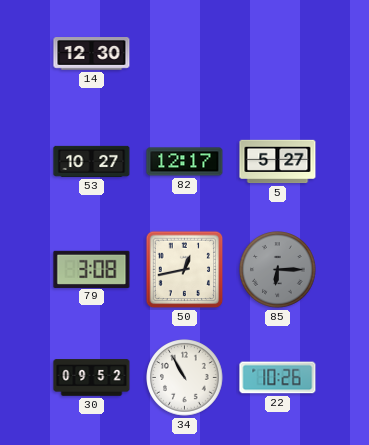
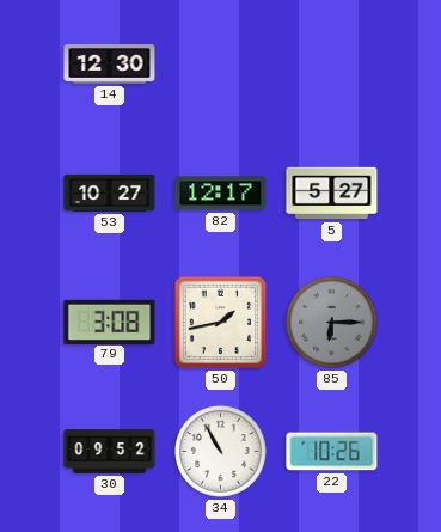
50: 12:43 -> 1:43 (221, 323)
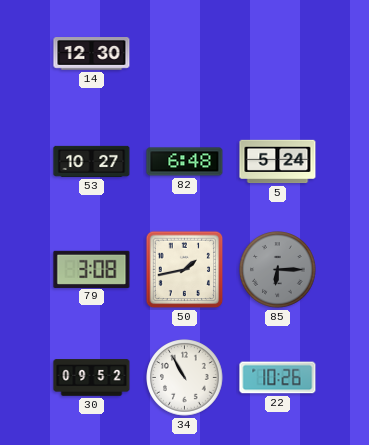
82: 12:17 -> 6:48 (185, 162)
5: 5:27 -> 5:24 (278, 162)
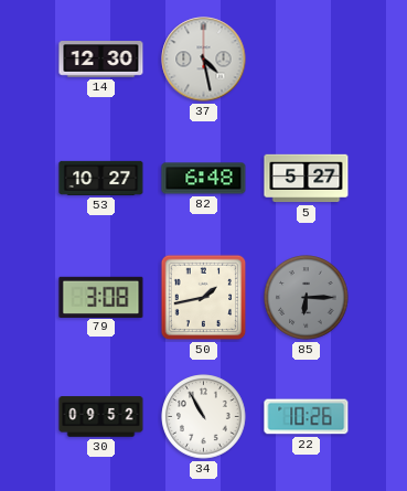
37: none -> 4:28 (204, 60)
5: 5:24 -> 5:27 (307, 179)
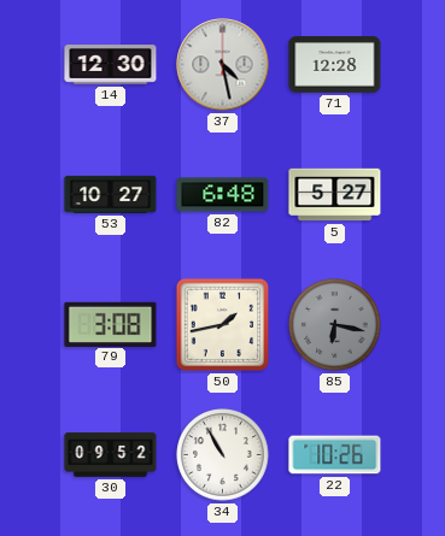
71: none -> 12:28 (335, 65)
85: 6:15 -> 6:17 (335, 325)
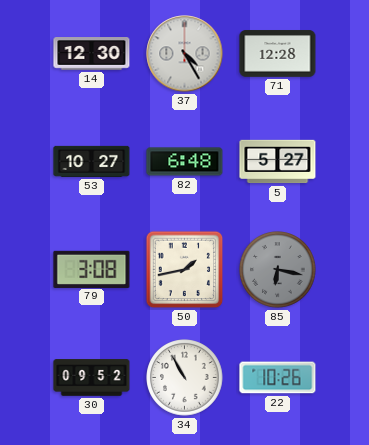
37: 4:28 -> 4:25 (185, 54)
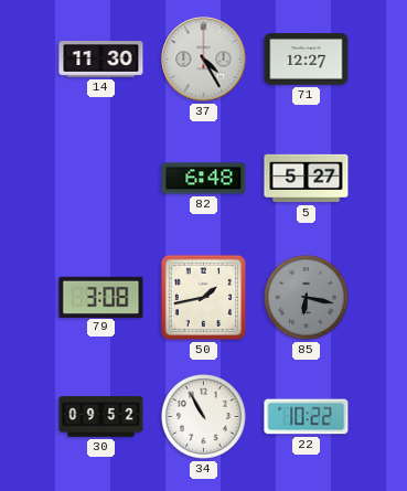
14: 12:30 -> 11:30 (101, 60)
71: 12:28 -> 12:27 (307, 60)
53: 10:27 -> none (92, 161)
22: 10:26 -> 10:22 (307, 417)
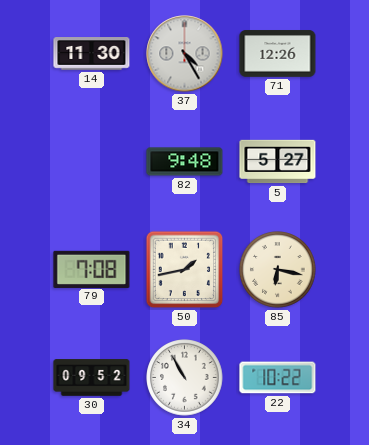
71: 12:27 -> 12:26 (278, 54)
82: 6:48 -> 9:48 (185, 162)
79: 3:08 -> 7:08 (92, 269)
85 dial: grey -> cream (278, 270)
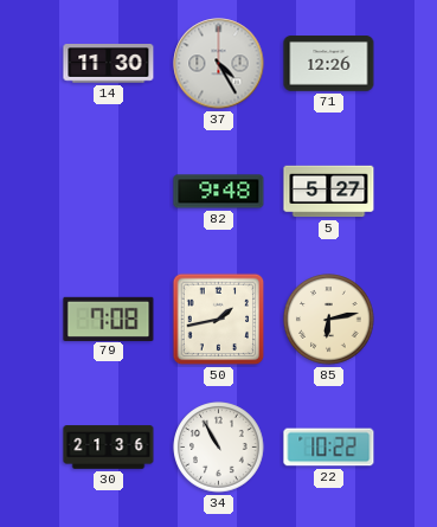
85: 6:17 -> 6:13 (329, 320)
30: 09:52 -> 21:36 (109, 448)
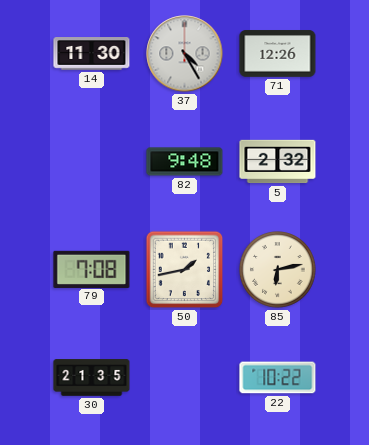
5: 5:27 -> 2:32 (278, 162)
30: 21:36 -> 21:35 (92, 378)
34: 10:55 -> none (219, 448)
